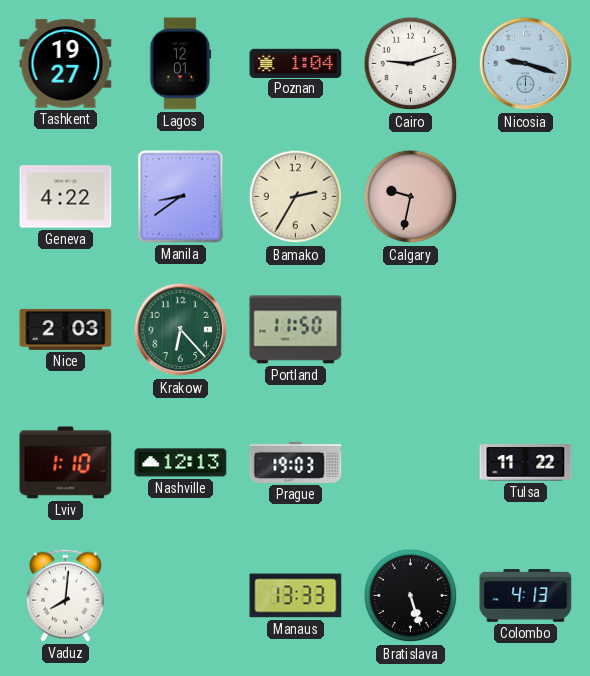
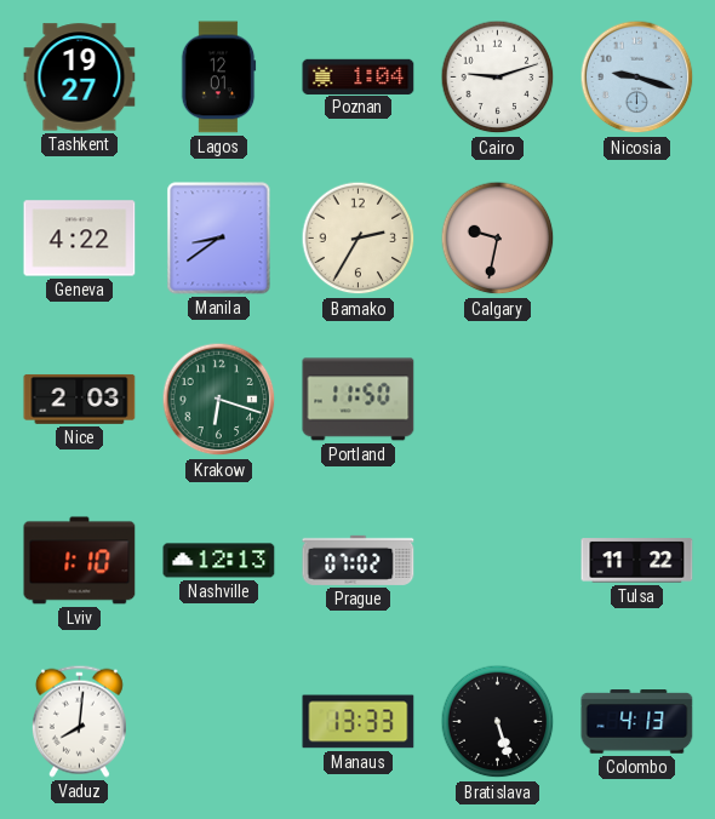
Krakow: 6:23 -> 6:18 (219, 400)
Prague: 19:03 -> 07:02 (359, 560)
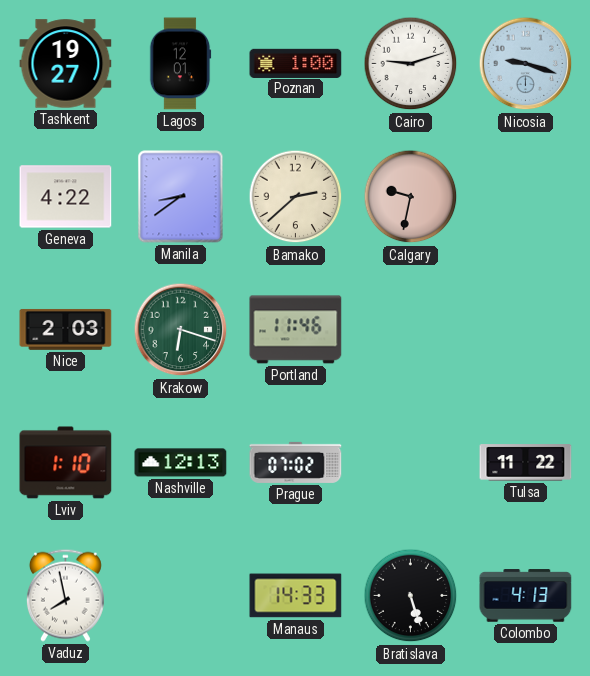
Poznan: 1:04 -> 1:00 (296, 63)
Bamako: 2:35 -> 2:38 (296, 197)
Portland: 11:50 -> 11:46 (296, 330)
Vaduz: 8:01 -> 7:58 (65, 595)
Manaus: 13:33 -> 14:33 (296, 596)
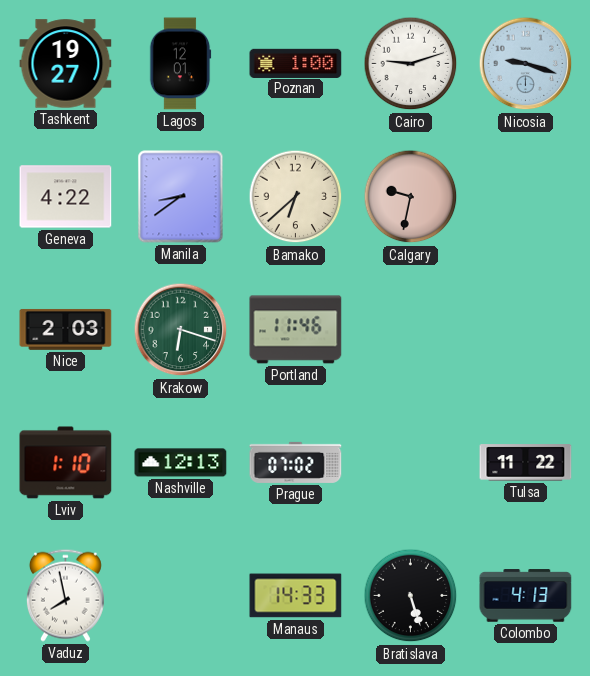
Bamako: 2:38 -> 6:38 (296, 197)
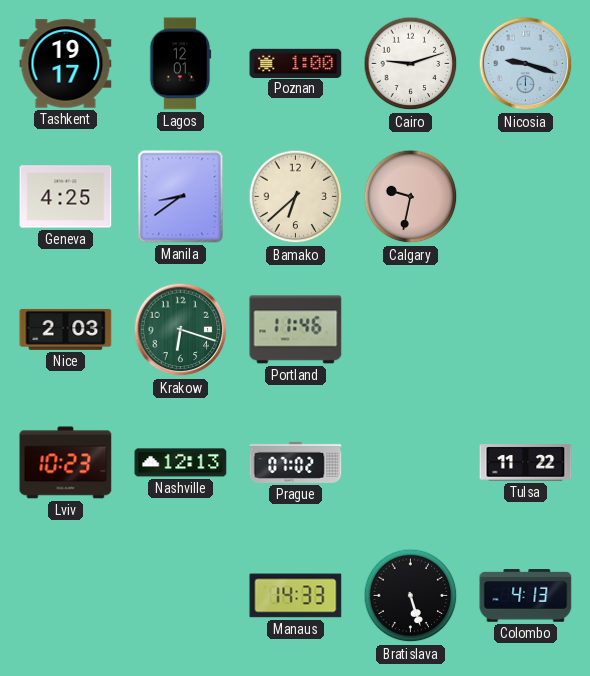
Tashkent: 19:27 -> 19:17 (66, 64)
Geneva: 4:22 -> 4:25 (66, 197)
Lviv: 1:10 -> 10:23 (66, 463)
Vaduz: 7:58 -> none (65, 595)
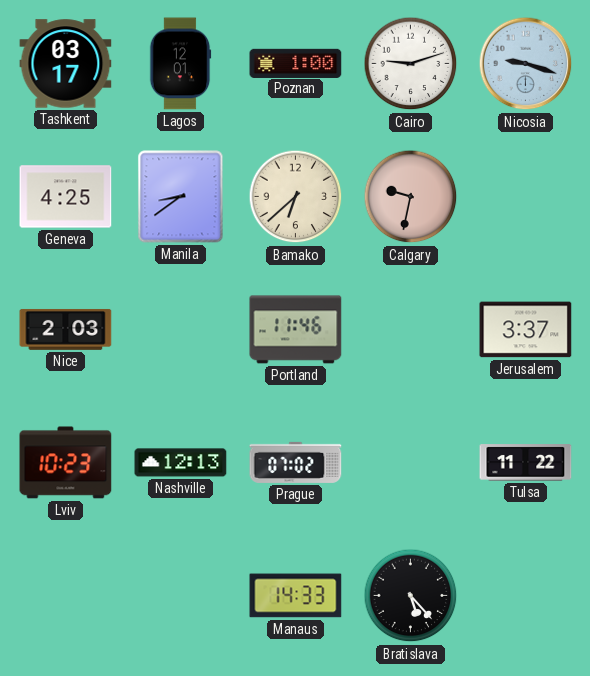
Tashkent: 19:17 -> 03:17 (66, 64)
Krakow: 6:18 -> none (181, 330)
Jerusalem: none -> 3:37 (526, 330)
Bratislava: 5:27 -> 5:23 (411, 596)
Colombo: 4:13 -> none (526, 596)
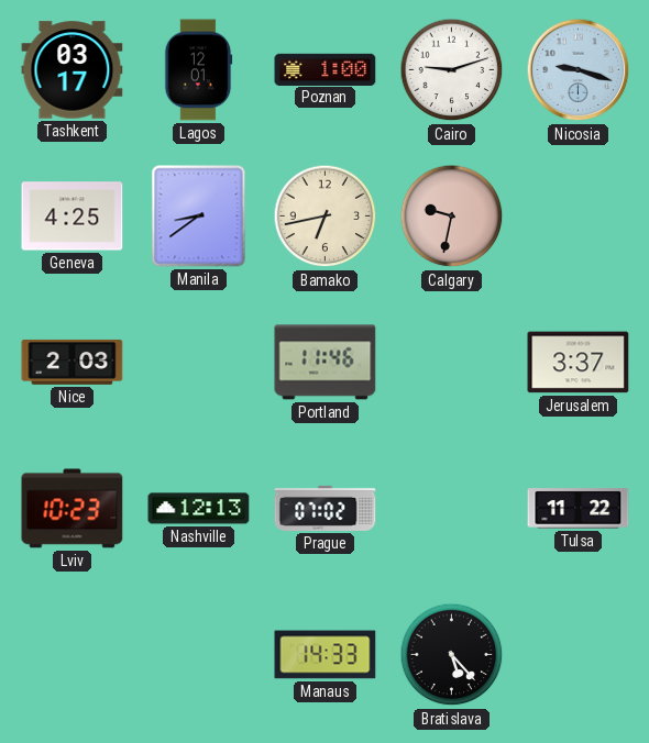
Bamako: 6:38 -> 6:43 (326, 217)
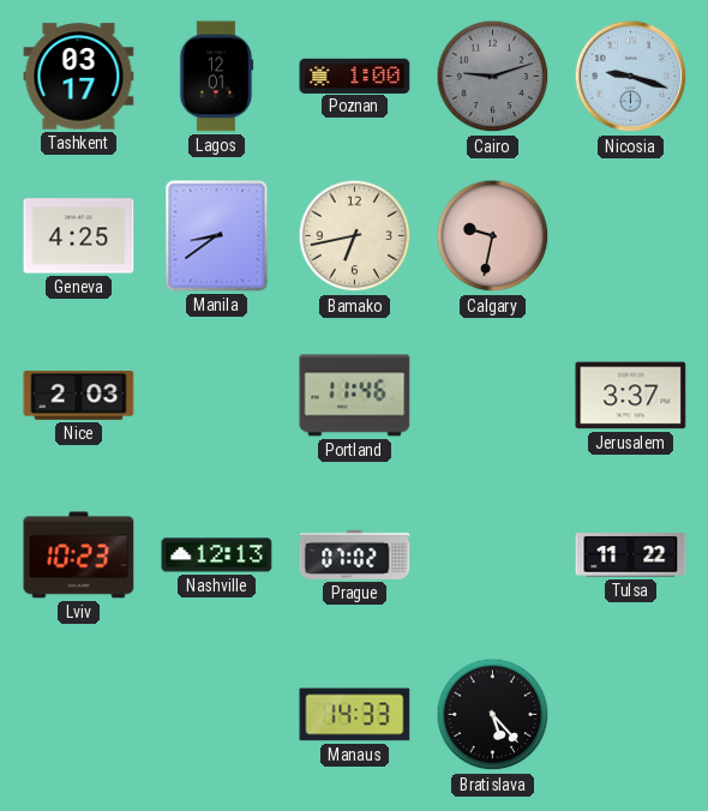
Cairo dial: white -> grey (493, 77)
